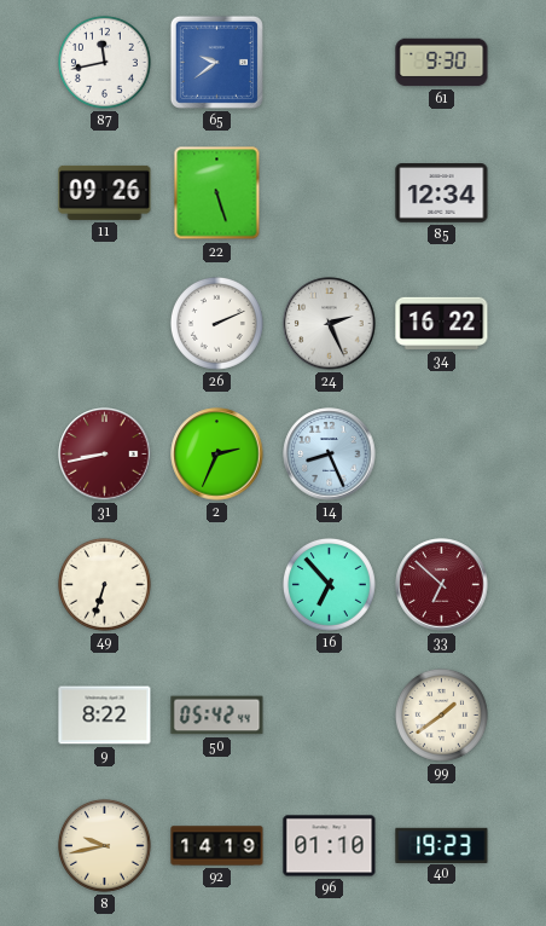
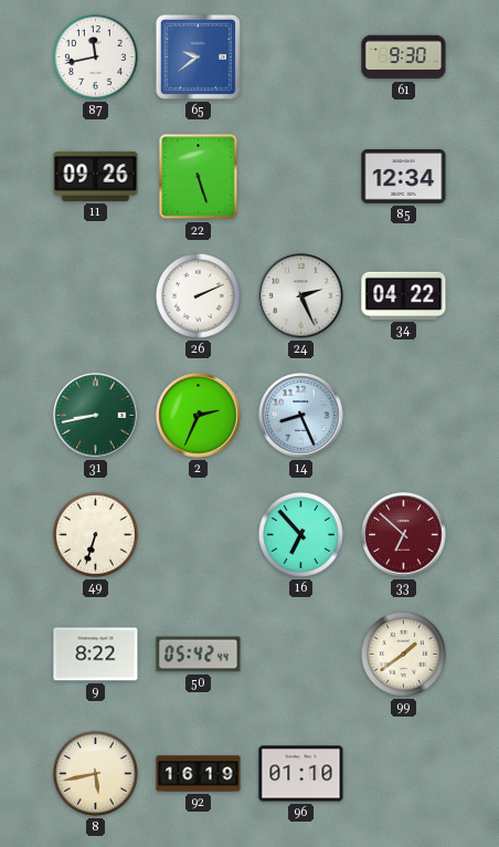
34: 16:22 -> 04:22 (404, 295)
31 dial: burgundy -> green (96, 416)
8: 9:43 -> 5:43 (95, 773)
92: 14:19 -> 16:19 (199, 774)
40: 19:23 -> none (442, 845)
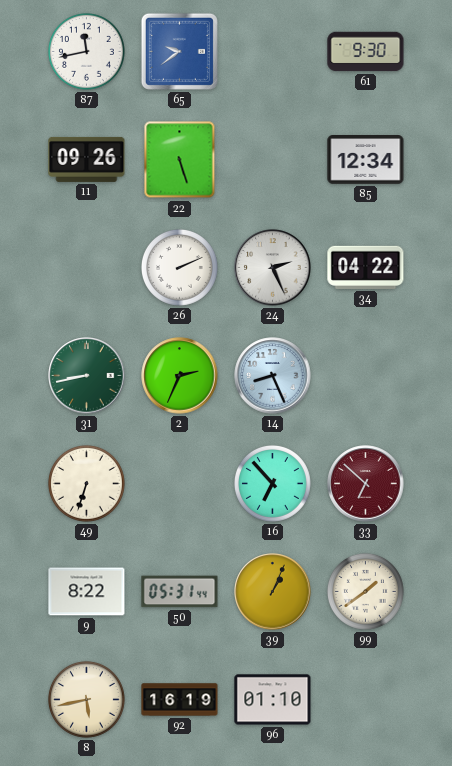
50: 05:42 -> 05:31 (180, 592)
39: none -> 1:04 (273, 592)
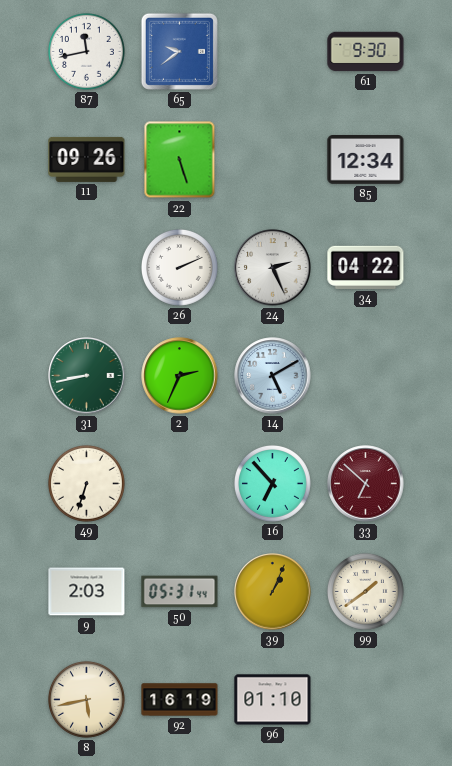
14: 8:26 -> 5:10 (273, 376)
9: 8:22 -> 2:03 (87, 592)
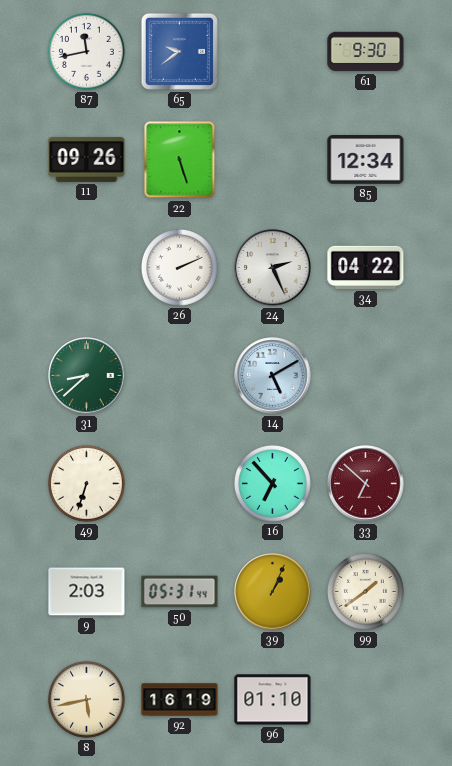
31: 8:43 -> 8:38 (87, 376)
2: 2:34 -> none (180, 376)
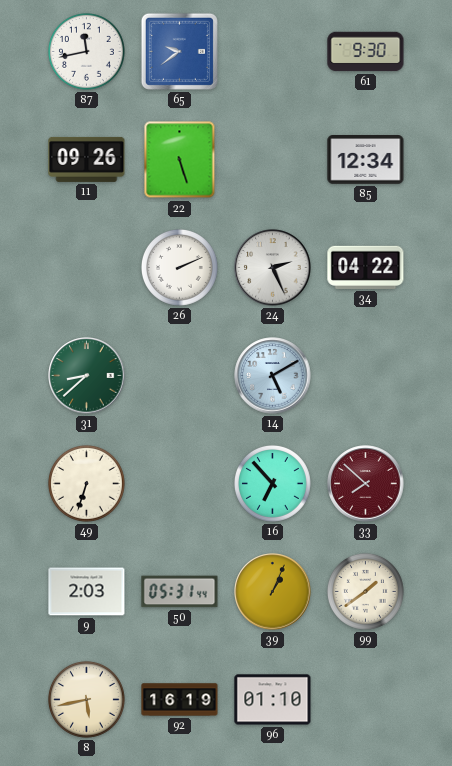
33: 6:52 -> 7:52 (366, 484)
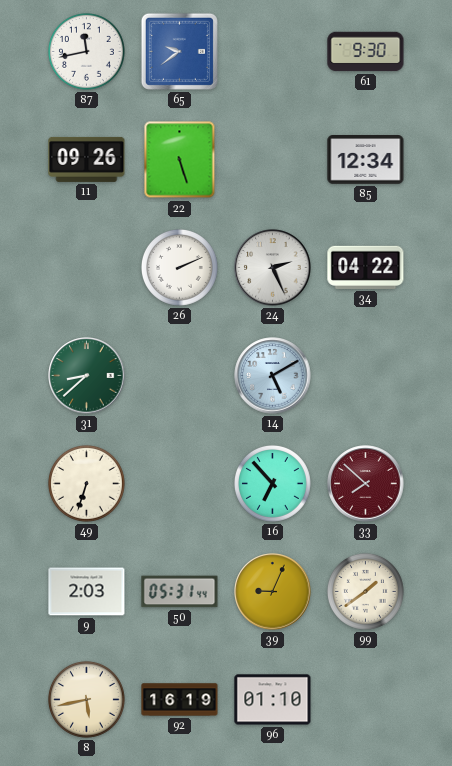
39: 1:04 -> 9:04 (273, 592)
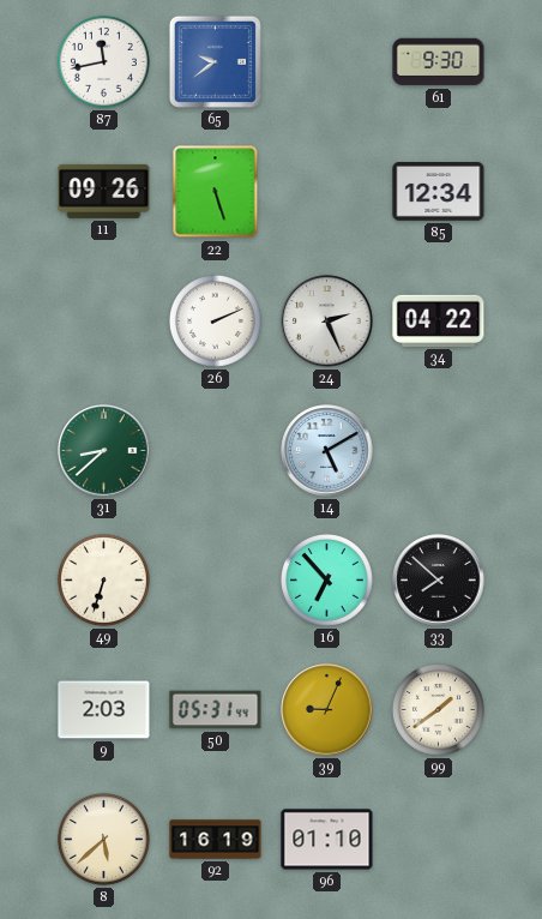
33 dial: burgundy -> black (439, 581)
8: 5:43 -> 5:38 (103, 839)
